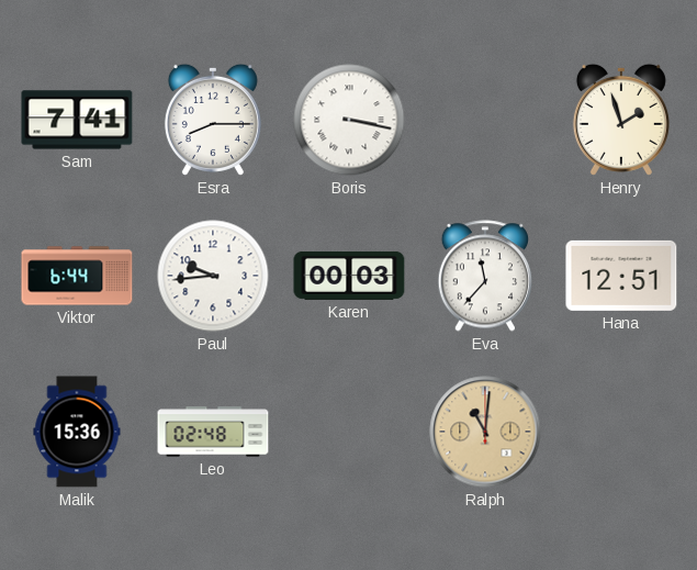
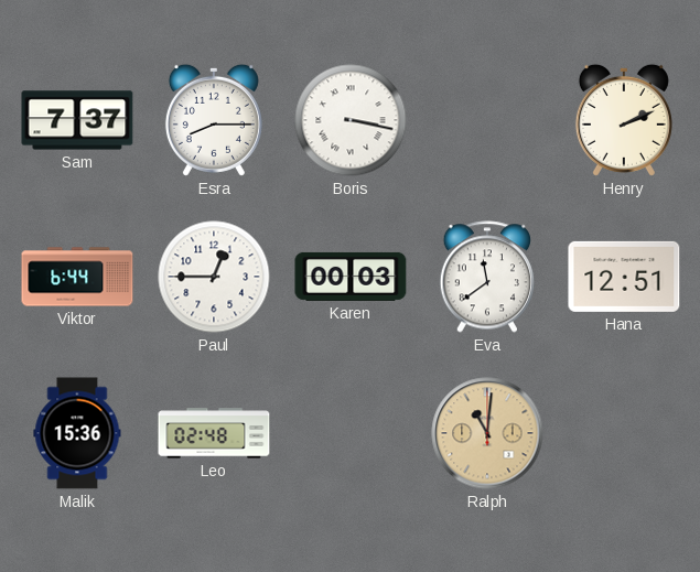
Sam: 7:41 -> 7:37 (77, 120)
Henry: 1:57 -> 2:11 (624, 120)
Paul: 9:44 -> 12:45 (214, 277)
Eva: 11:37 -> 11:39 (486, 277)
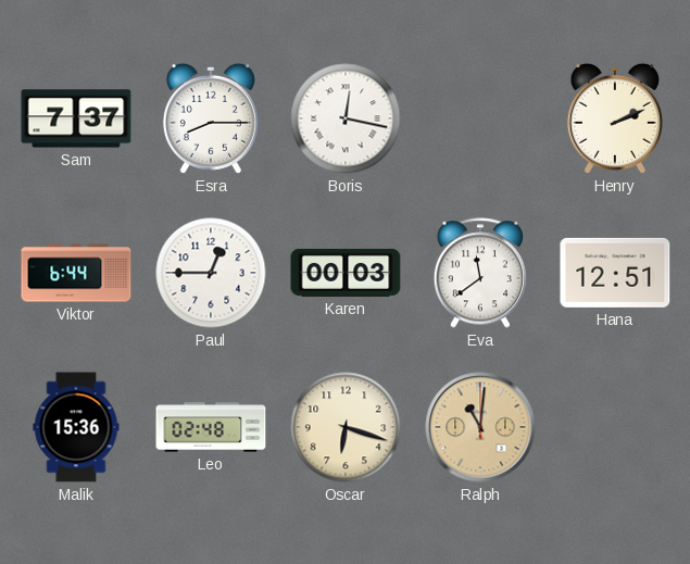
Boris: 3:17 -> 12:17 (346, 118)
Oscar: none -> 6:18 (346, 427)
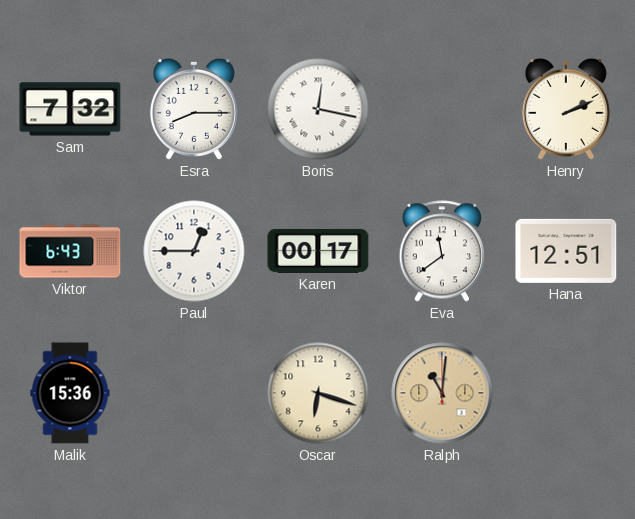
Sam: 7:37 -> 7:32 (70, 109)
Viktor: 6:44 -> 6:43 (70, 251)
Karen: 00:03 -> 00:17 (318, 251)
Leo: 02:48 -> none (211, 427)
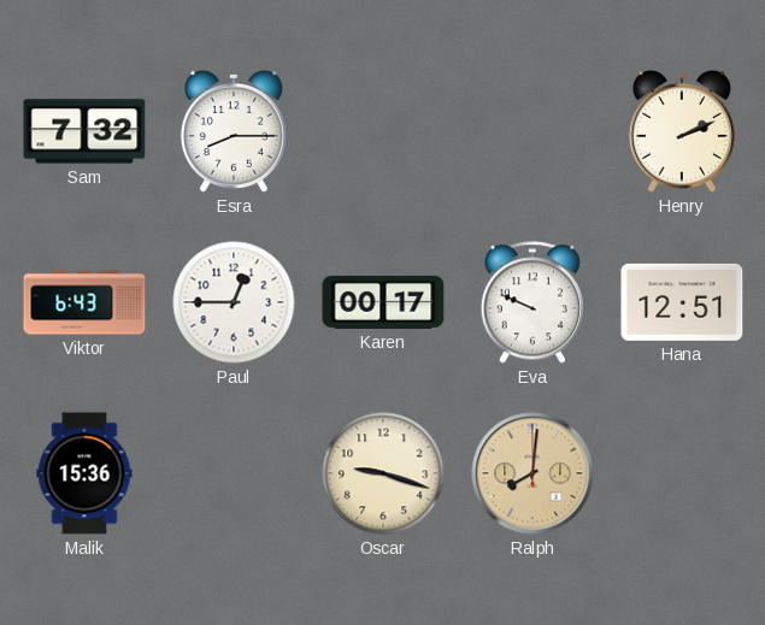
Boris: 12:17 -> none (318, 109)
Eva: 11:39 -> 9:49 (531, 302)
Oscar: 6:18 -> 9:18 (383, 473)
Ralph: 11:01 -> 8:01 (532, 473)
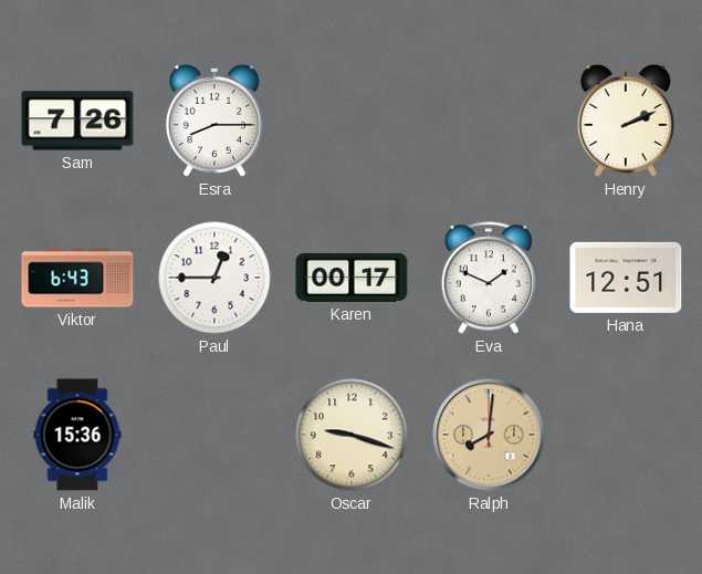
Sam: 7:32 -> 7:26 (77, 121)
Eva: 9:49 -> 1:49 (488, 278)
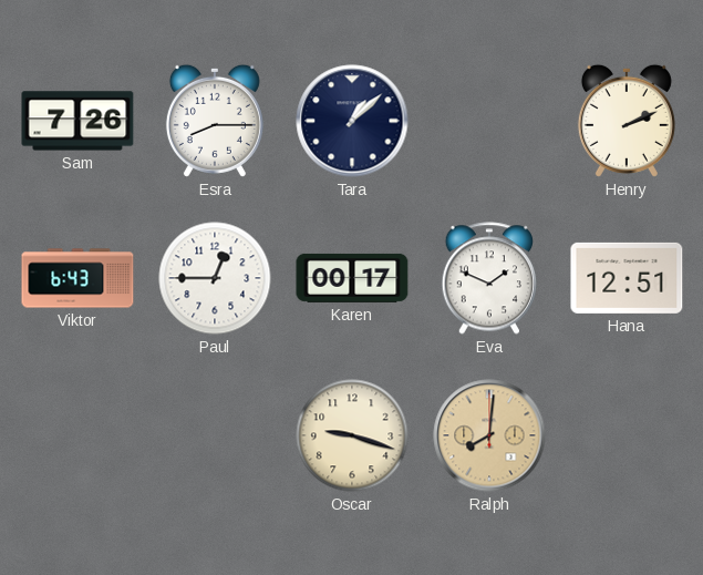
Tara: none -> 1:08 (352, 121)
Malik: 15:36 -> none (77, 435)
